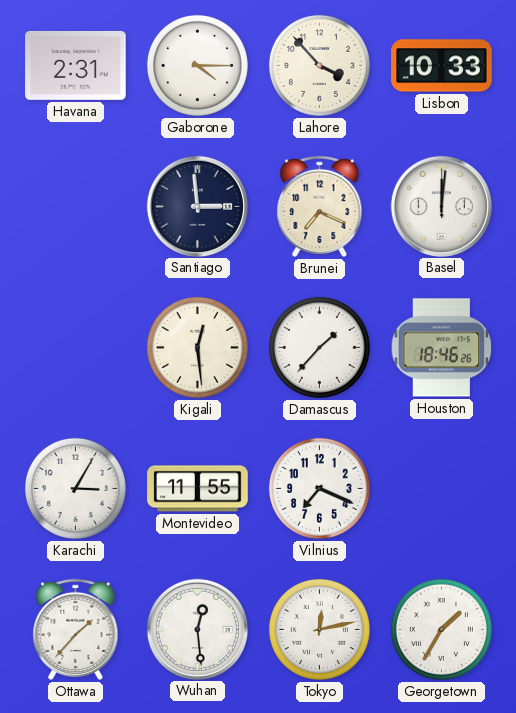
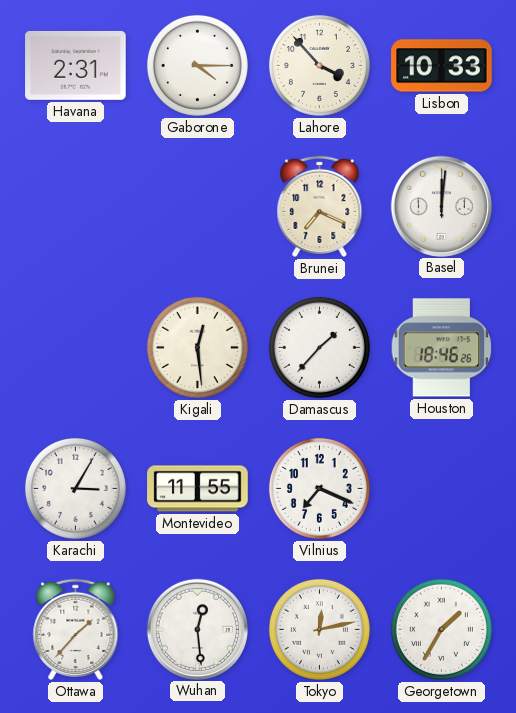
Santiago: 2:59 -> none (197, 206)
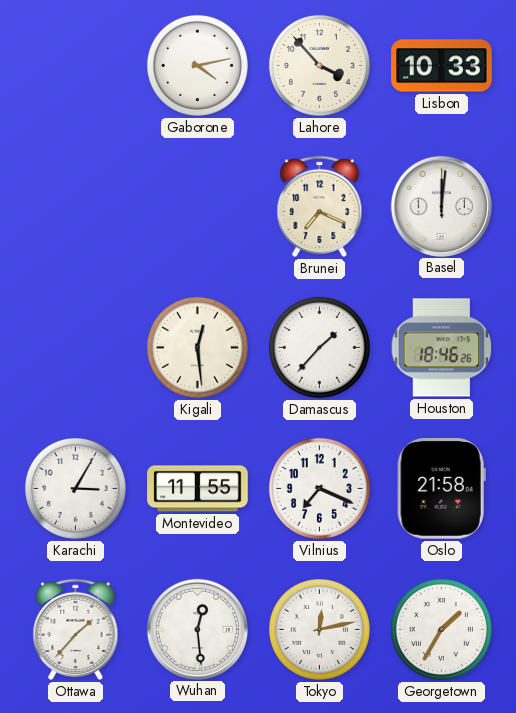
Havana: 2:31 -> none (76, 65)
Gaborone: 4:15 -> 4:13 (197, 65)
Oslo: none -> 21:58 (441, 489)
